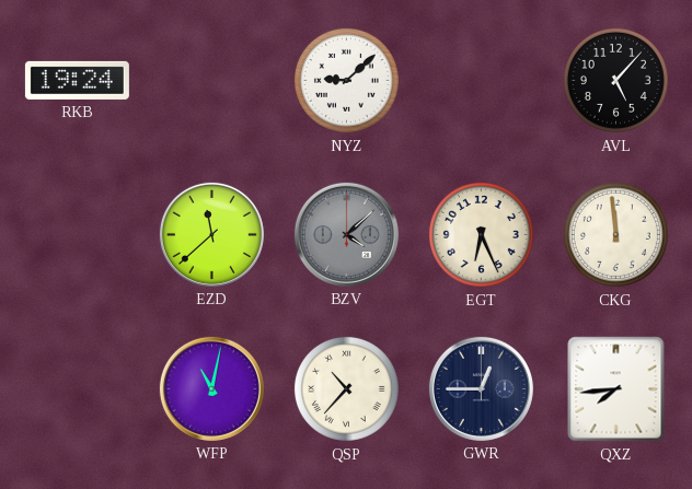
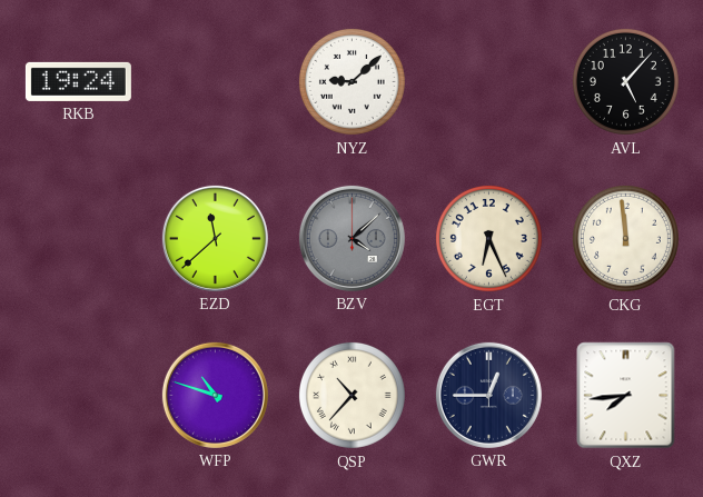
WFP: 11:02 -> 10:48 (215, 395)
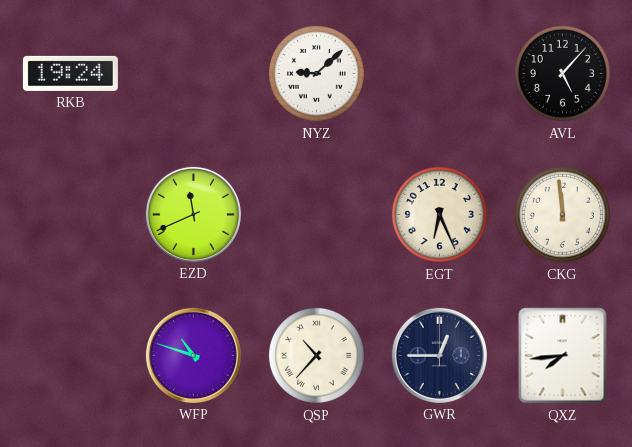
EZD: 11:38 -> 11:41 (193, 214)
BZV: 4:08 -> none (351, 238)
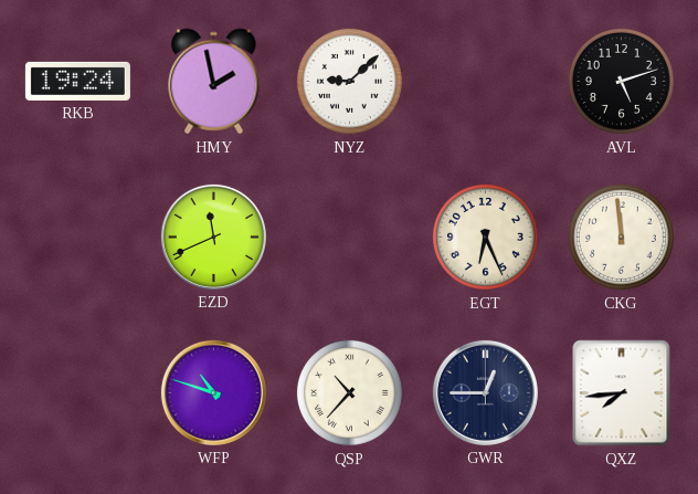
HMY: none -> 1:58 (214, 82)
AVL: 5:07 -> 5:12 (621, 81)
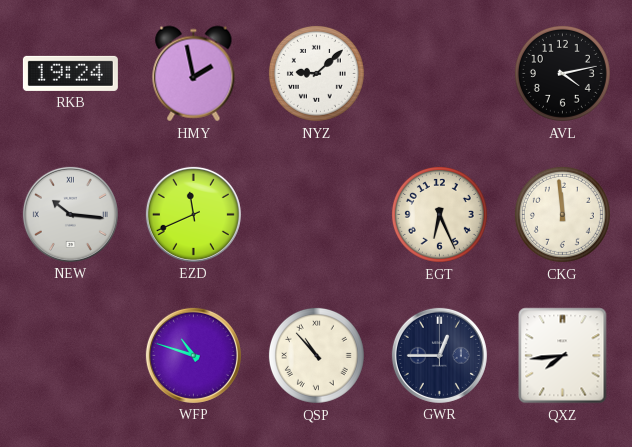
AVL: 5:12 -> 4:13 (562, 73)
NEW: none -> 10:16 (70, 214)
QSP: 10:37 -> 10:53 (316, 355)
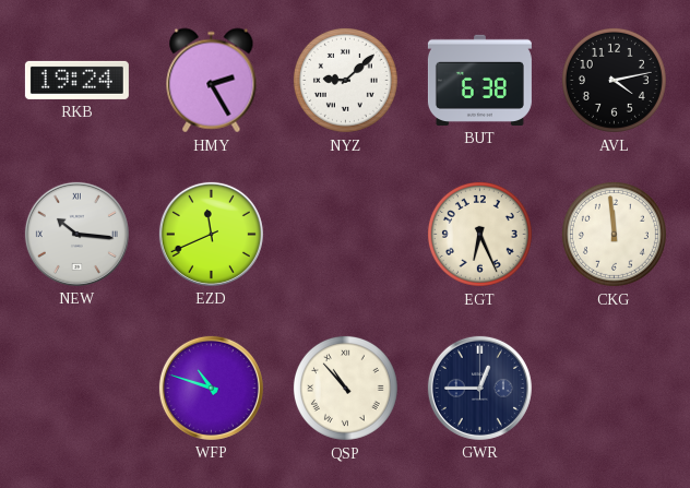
HMY: 1:58 -> 2:25 (212, 81)
BUT: none -> 6:38 (479, 80)
QXZ: 7:44 -> none (563, 356)
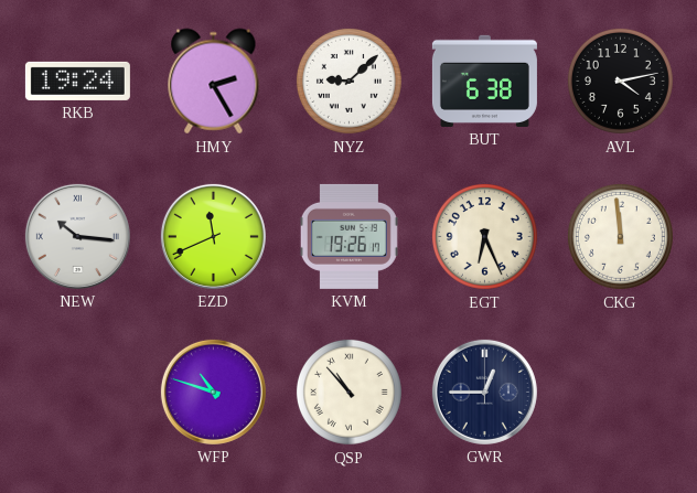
KVM: none -> 19:26 (349, 236)
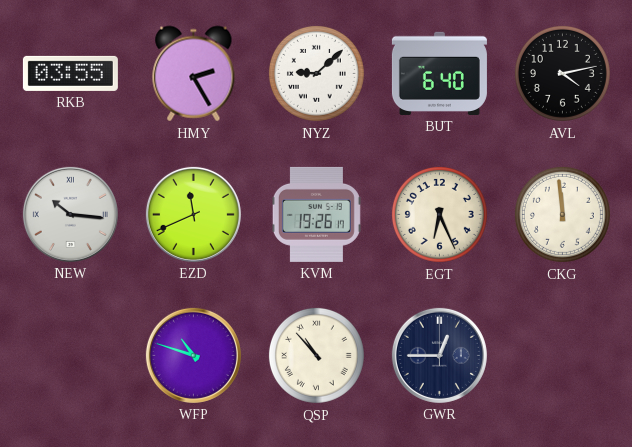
RKB: 19:24 -> 03:55 (70, 73)
BUT: 6:38 -> 6:40 (439, 73)
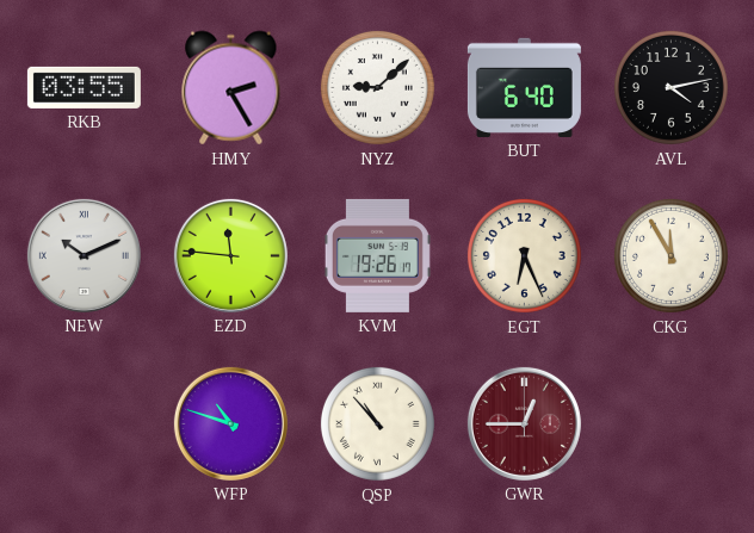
NEW: 10:16 -> 10:11 (84, 255)
EZD: 11:41 -> 11:46 (230, 255)
CKG: 11:59 -> 11:55 (670, 255)
GWR dial: navy -> burgundy (524, 423)
